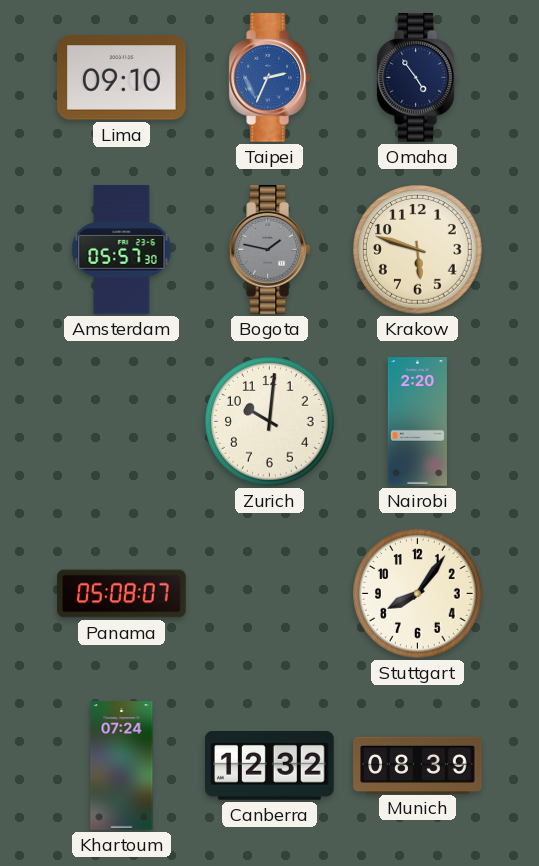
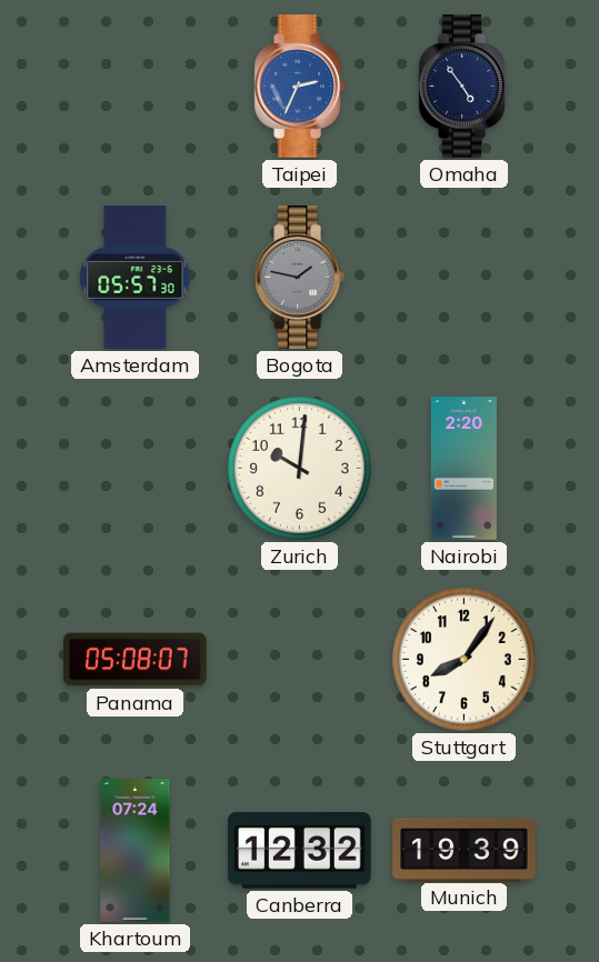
Lima: 09:10 -> none (122, 78)
Krakow: 5:48 -> none (418, 250)
Munich: 08:39 -> 19:39 (465, 850)
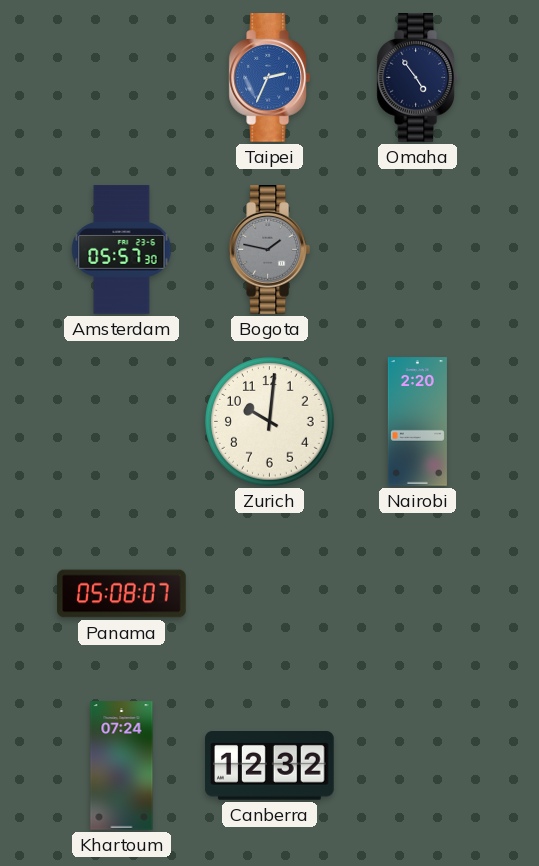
Stuttgart: 8:06 -> none (465, 660)
Munich: 19:39 -> none (465, 850)
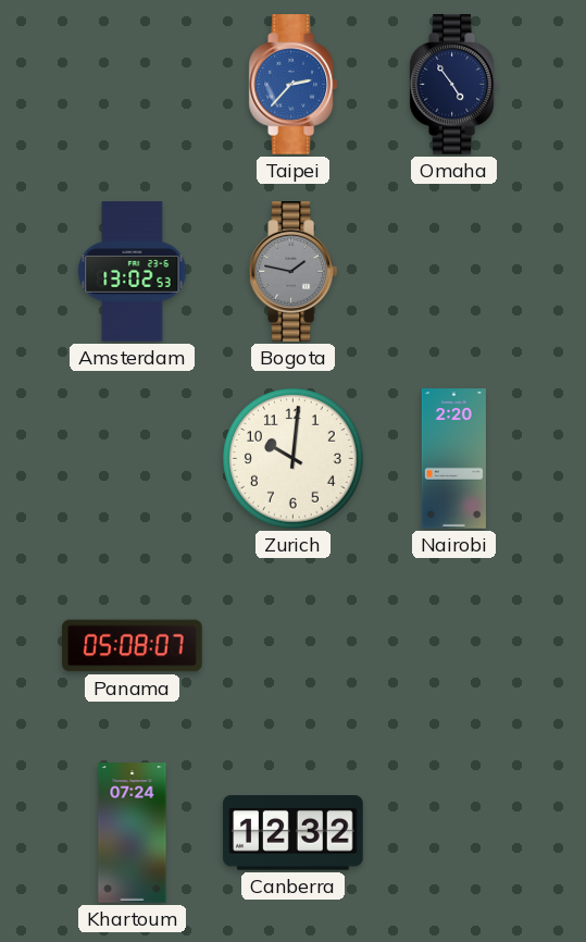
Taipei: 2:34 -> 2:37 (292, 85)
Amsterdam: 05:57 -> 13:02 (133, 272)
